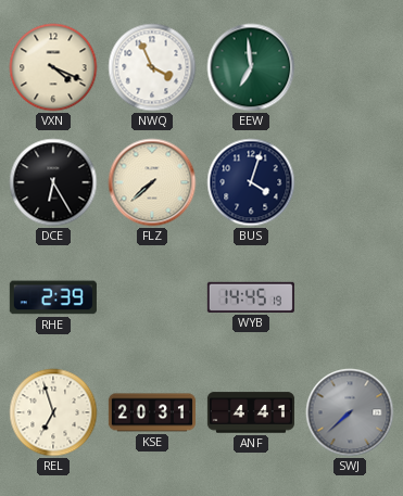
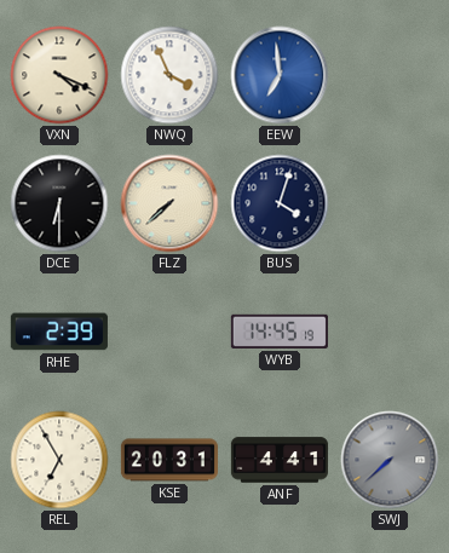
EEW dial: green -> blue (280, 75)
DCE: 6:25 -> 6:30 (59, 203)
REL: 6:57 -> 6:55 (59, 460)
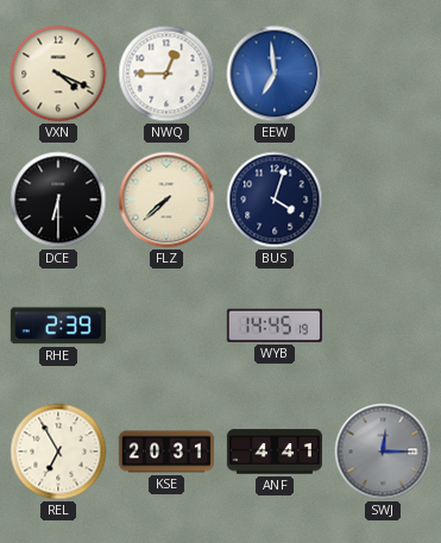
NWQ: 3:56 -> 12:45 (166, 74)
SWJ: 7:38 -> 12:15 (383, 452)
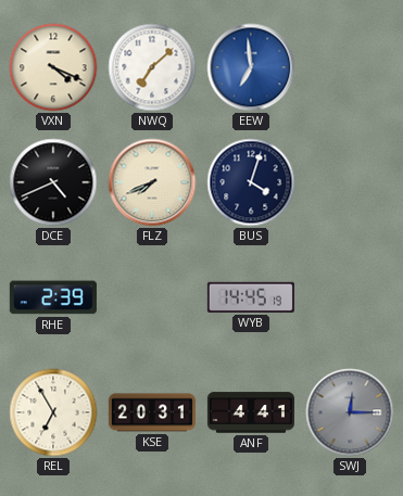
NWQ: 12:45 -> 7:08 (152, 67)
DCE: 6:30 -> 4:41 (53, 182)
FLZ: 7:38 -> 7:41 (152, 182)
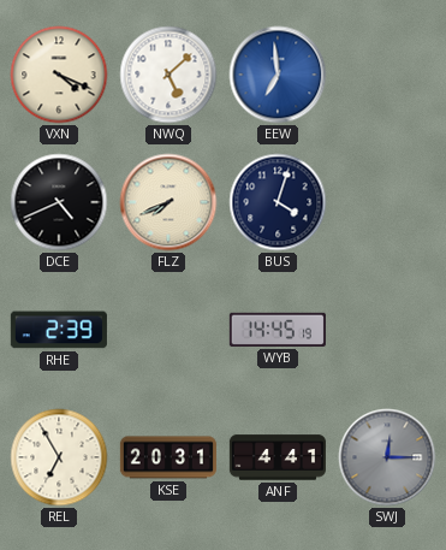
NWQ: 7:08 -> 5:08 (168, 75)
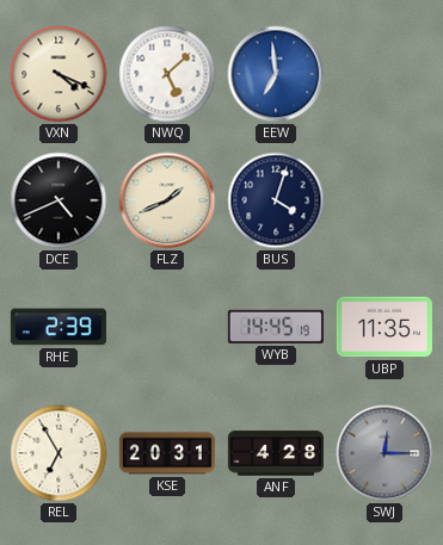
FLZ: 7:41 -> 1:41 (167, 200)
UBP: none -> 11:35 (384, 327)
ANF: 4:41 -> 4:28 (276, 453)
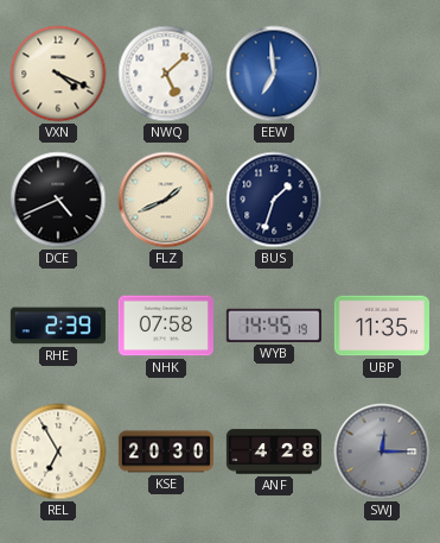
BUS: 4:03 -> 1:33 (274, 200)
NHK: none -> 07:58 (166, 326)
KSE: 20:31 -> 20:30 (166, 452)
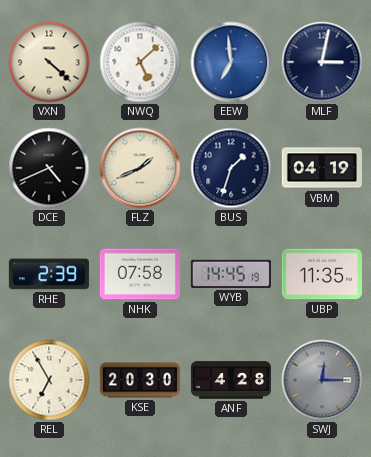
VXN: 4:19 -> 4:22 (49, 62)
MLF: none -> 3:02 (322, 62)
VBM: none -> 04:19 (322, 168)
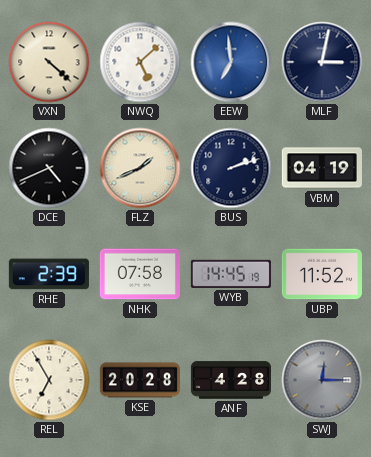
BUS: 1:33 -> 2:12 (231, 168)
UBP: 11:35 -> 11:52 (322, 274)
KSE: 20:30 -> 20:28 (140, 380)
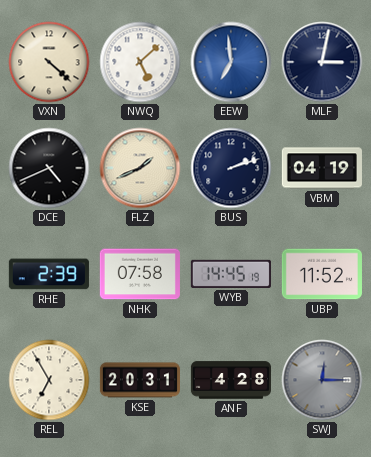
KSE: 20:28 -> 20:31 (140, 380)
